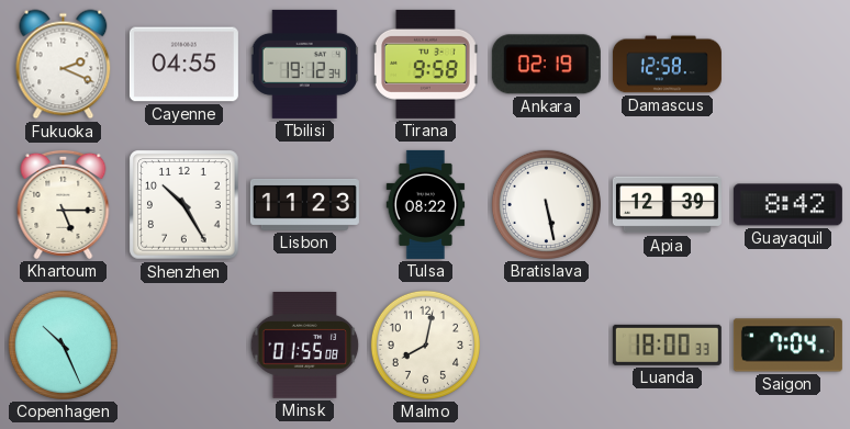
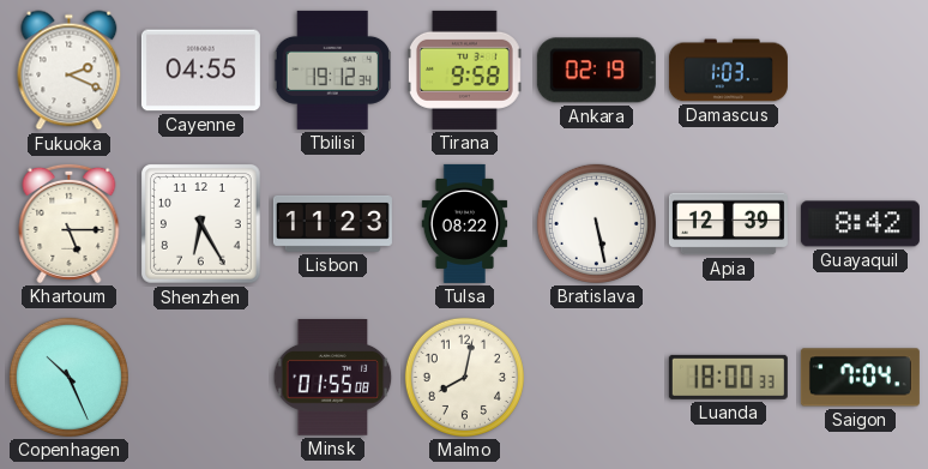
Damascus: 12:58 -> 1:03 (728, 71)
Shenzhen: 10:25 -> 6:25 (201, 224)
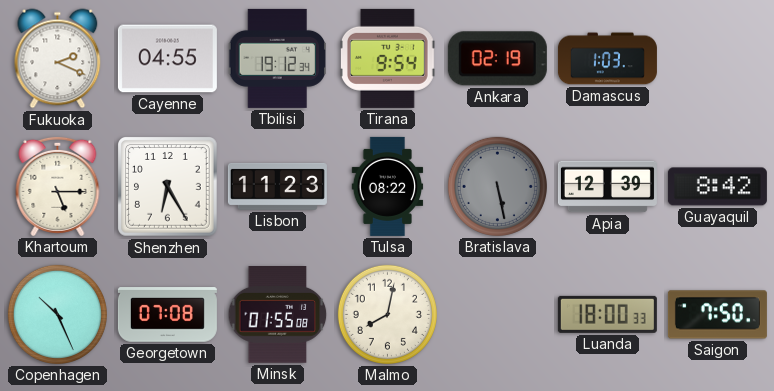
Tirana: 9:58 -> 9:54 (387, 58)
Bratislava dial: white -> grey (497, 186)
Georgetown: none -> 07:08 (167, 315)
Saigon: 7:04 -> 7:50 (717, 315)
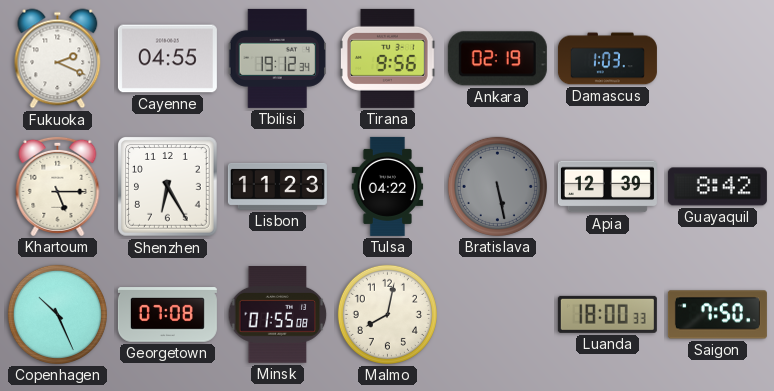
Tirana: 9:54 -> 9:56 (387, 58)
Tulsa: 08:22 -> 04:22 (388, 186)
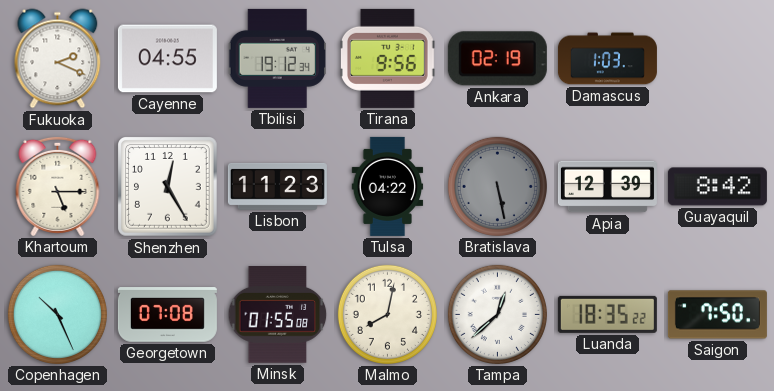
Shenzhen: 6:25 -> 12:25 (168, 187)
Tampa: none -> 12:38 (497, 314)
Luanda: 18:00 -> 18:35 (607, 314)
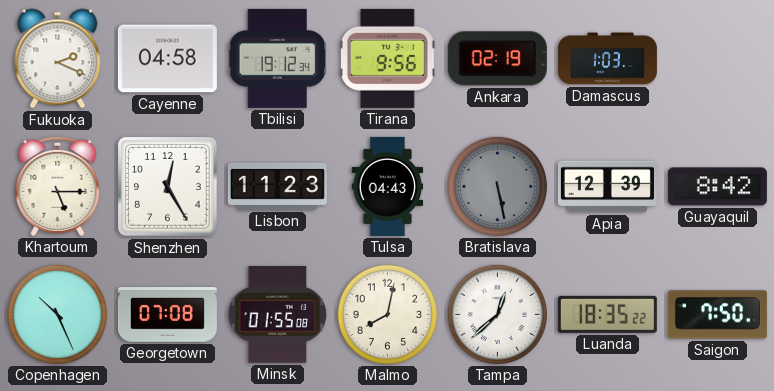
Cayenne: 04:55 -> 04:58 (167, 59)
Tulsa: 04:22 -> 04:43 (388, 186)
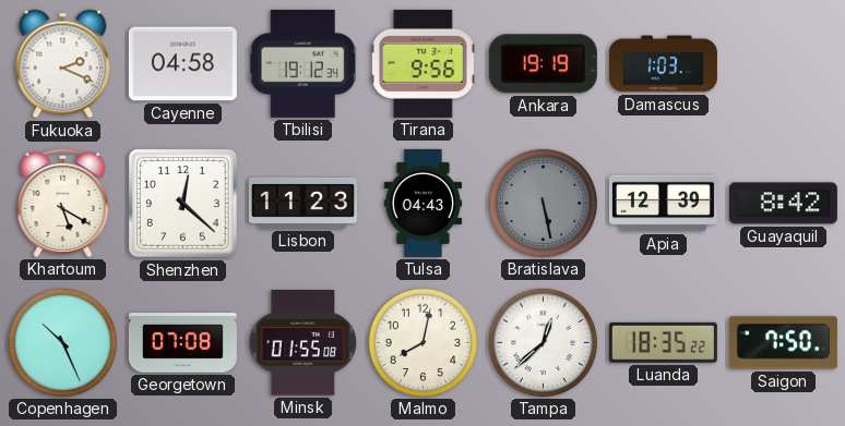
Ankara: 02:19 -> 19:19 (543, 64)
Khartoum: 5:15 -> 5:20 (63, 203)
Shenzhen: 12:25 -> 12:22 (183, 204)
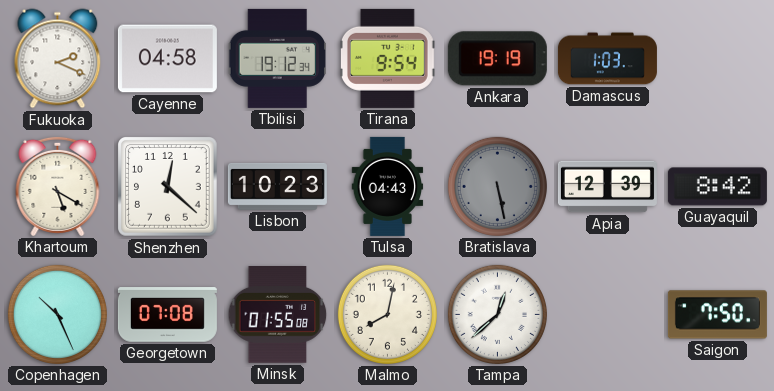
Tirana: 9:56 -> 9:54 (387, 58)
Lisbon: 11:23 -> 10:23 (277, 186)
Luanda: 18:35 -> none (663, 342)
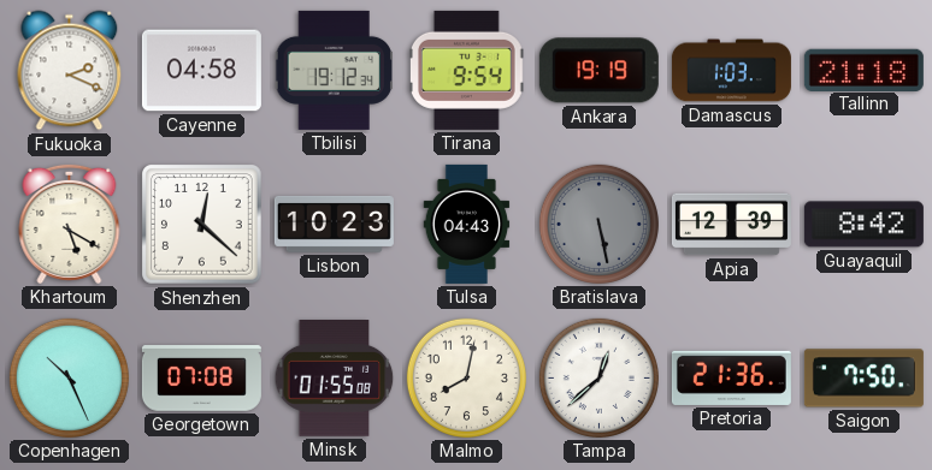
Tallinn: none -> 21:18 (863, 70)
Pretoria: none -> 21:36 (731, 377)
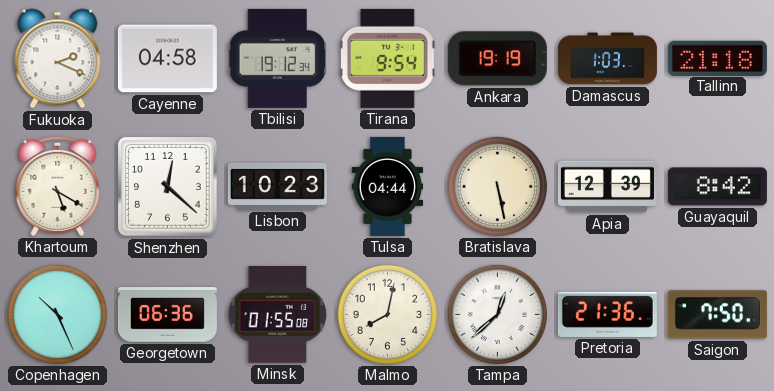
Tulsa: 04:43 -> 04:44 (388, 186)
Bratislava dial: grey -> cream (497, 186)
Georgetown: 07:08 -> 06:36 (167, 315)
